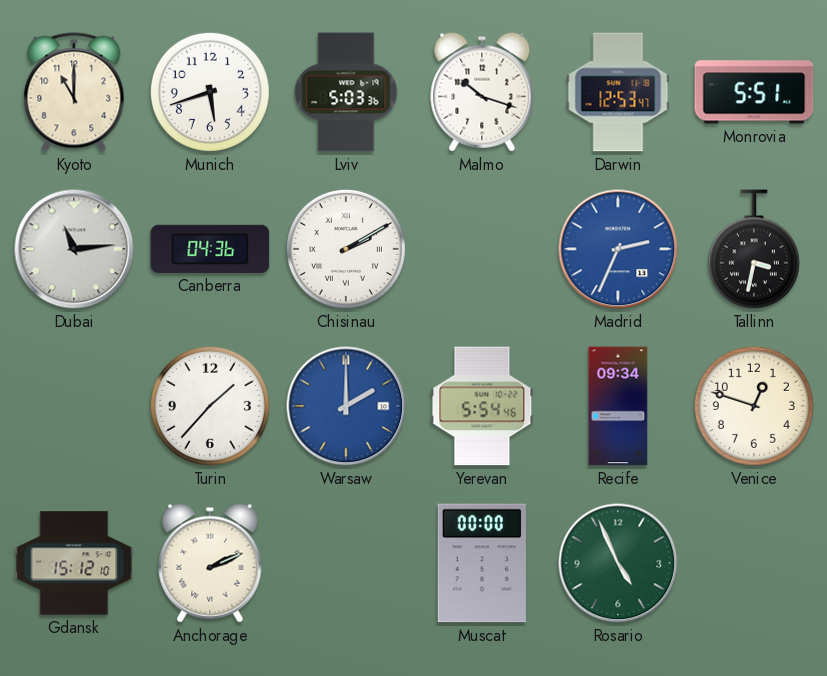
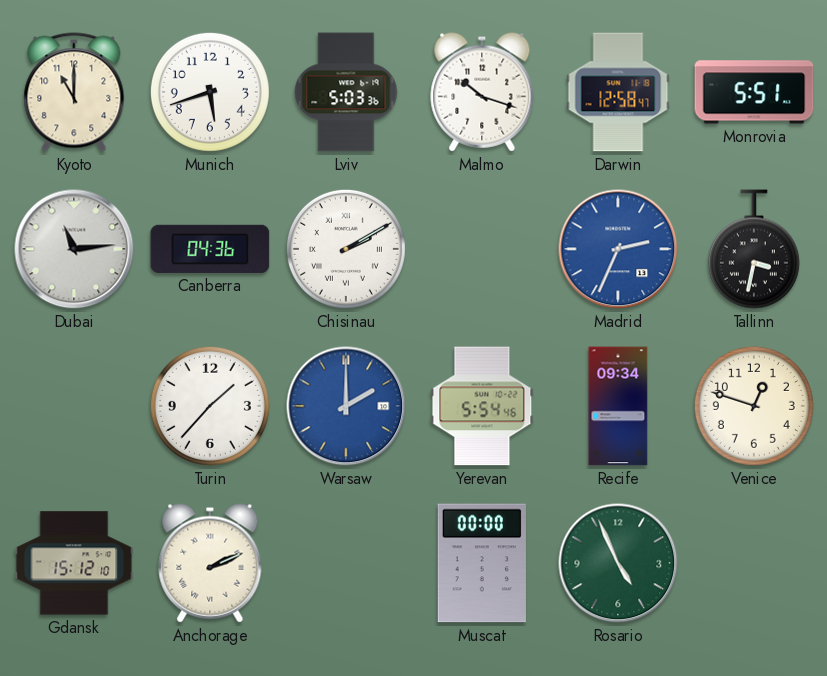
Darwin: 12:53 -> 12:58 (618, 92)
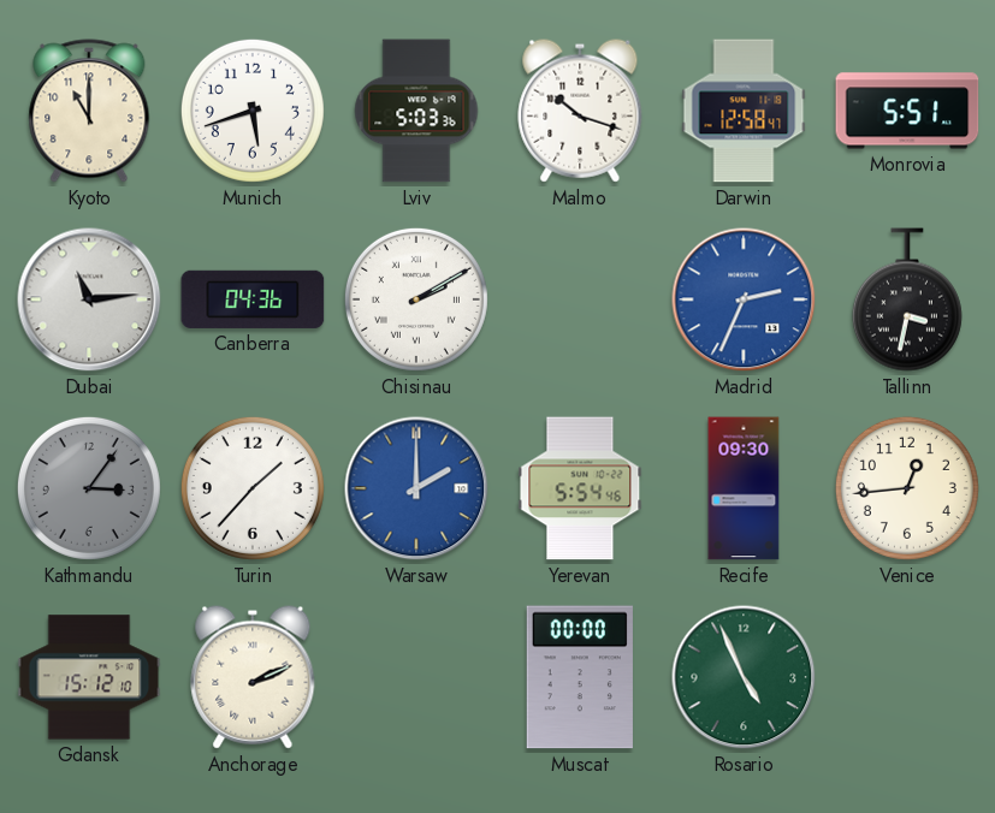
Kathmandu: none -> 3:06 (89, 488)
Recife: 09:34 -> 09:30 (744, 488)
Venice: 12:48 -> 12:44 (907, 488)
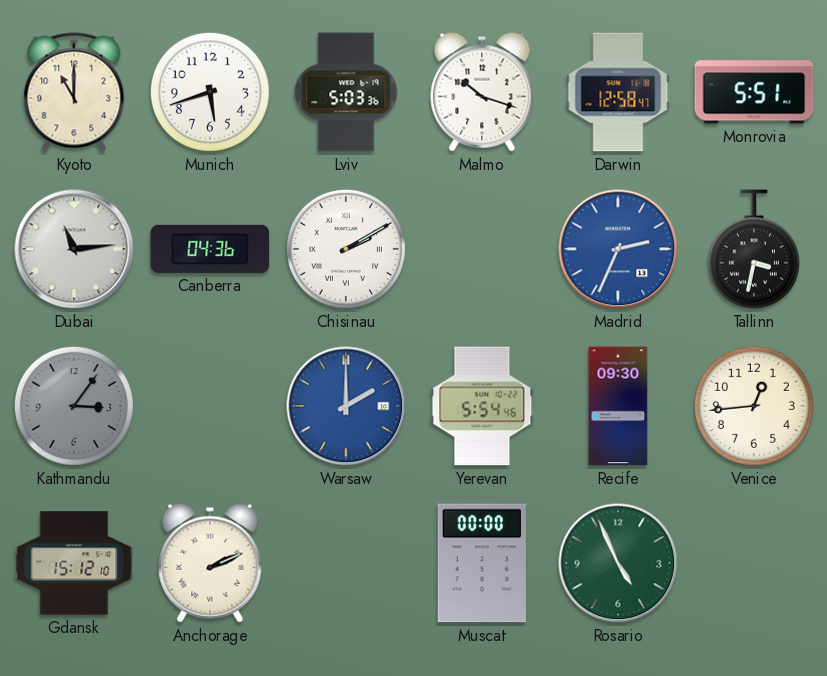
Turin: 1:37 -> none (253, 488)
